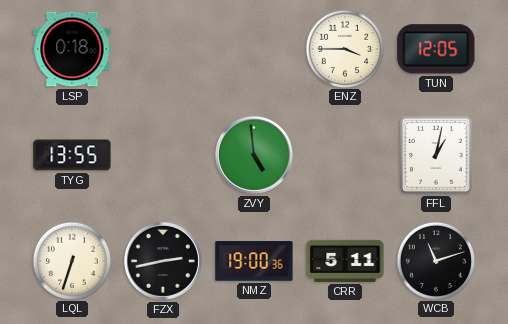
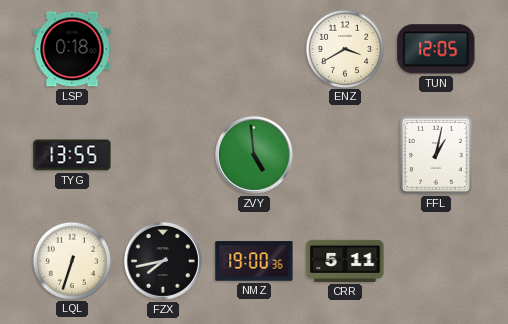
ENZ: 3:45 -> 3:40 (344, 48)
FZX: 2:43 -> 7:43 (163, 261)
WCB: 11:12 -> none (435, 260)
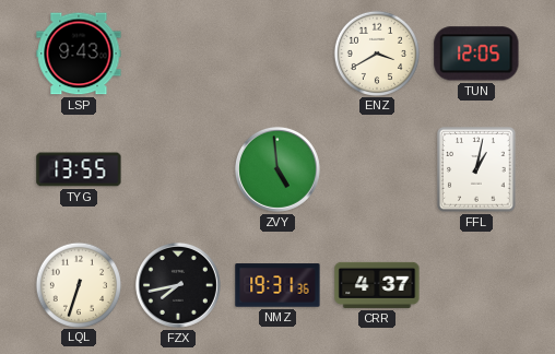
LSP: 0:18 -> 9:43 (79, 54)
NMZ: 19:00 -> 19:31 (277, 285)
CRR: 5:11 -> 4:37 (377, 285)
